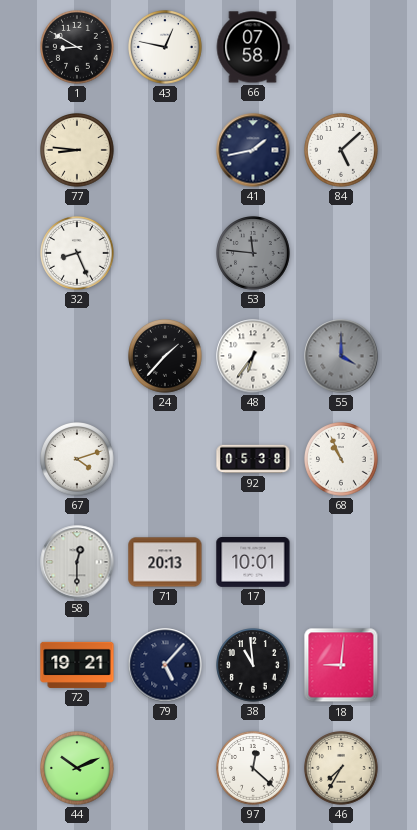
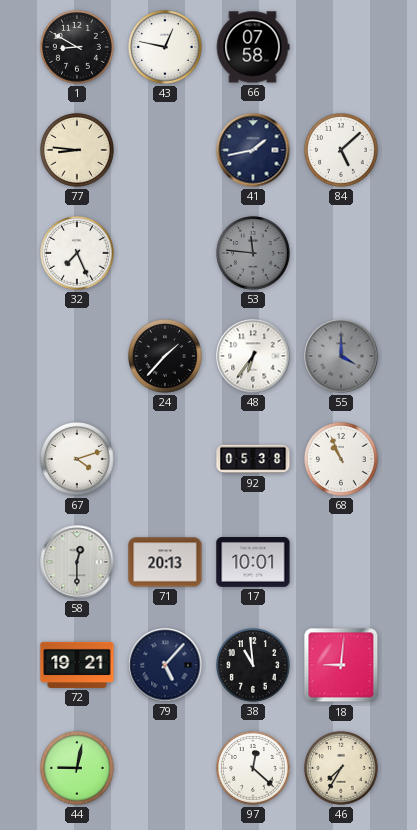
32: 8:26 -> 7:26 (78, 254)
44: 10:11 -> 9:02 (78, 769)
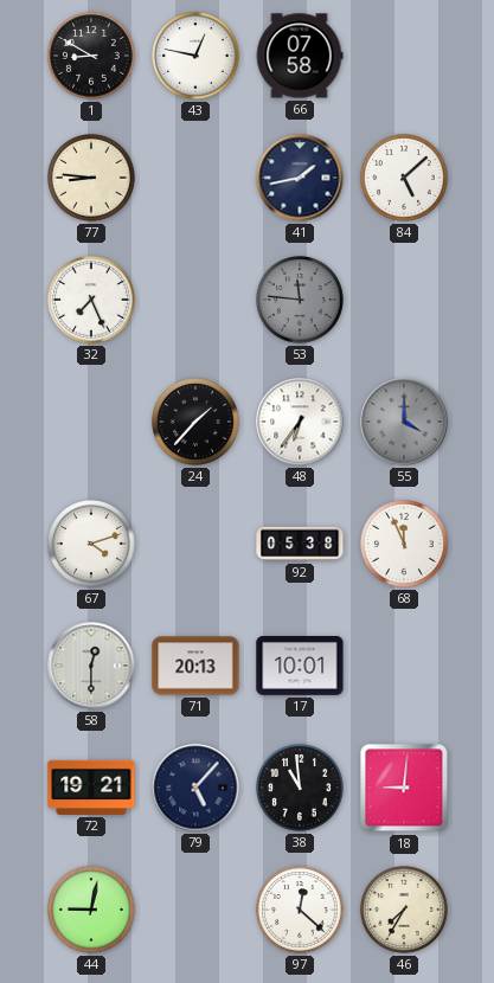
68: 10:56 -> 11:56 (405, 545)
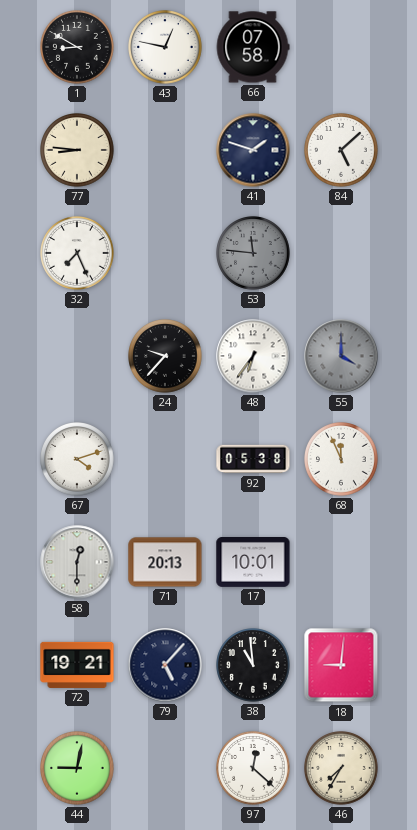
41: 1:43 -> 1:48 (253, 150)
24: 1:37 -> 9:37 (166, 357)
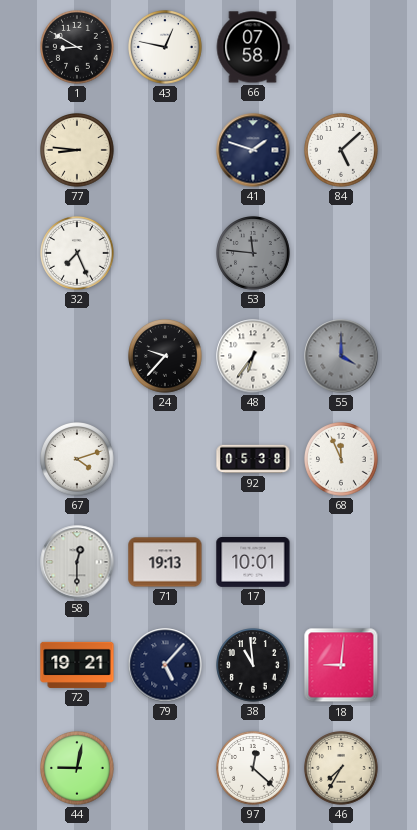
71: 20:13 -> 19:13 (165, 562)
